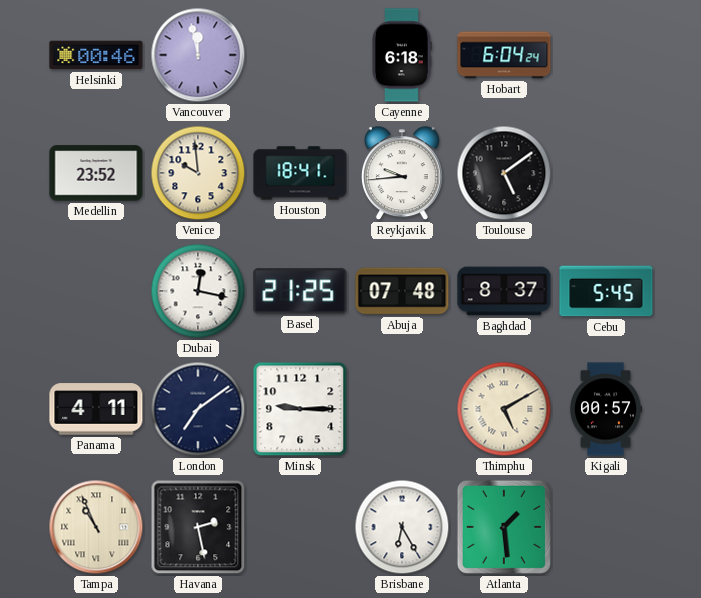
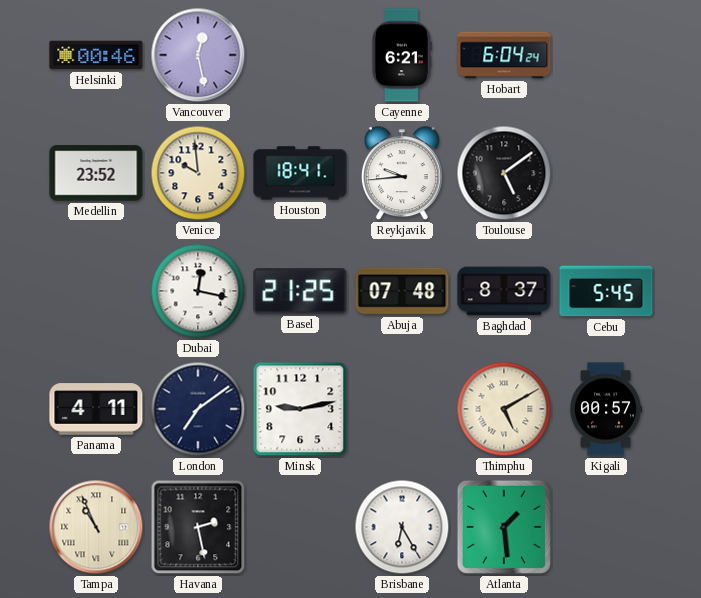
Vancouver: 11:58 -> 12:28 (198, 55)
Cayenne: 6:18 -> 6:21 (402, 55)
Minsk: 9:15 -> 9:13 (300, 409)
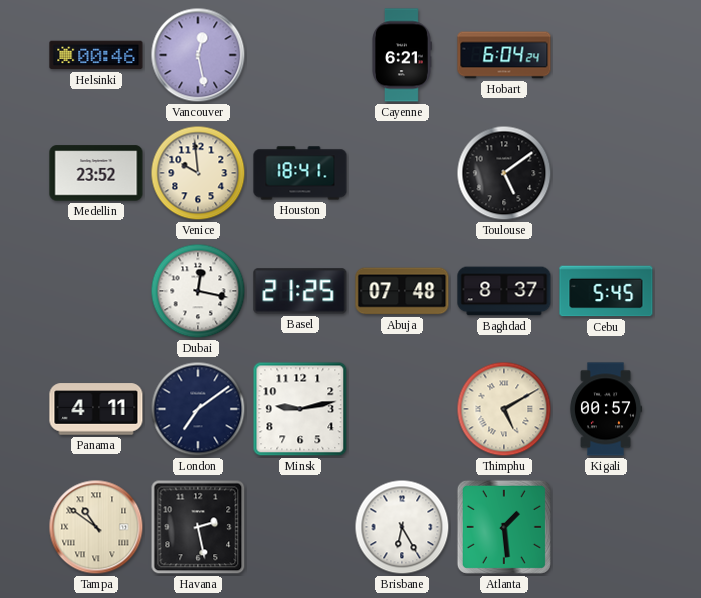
Reykjavik: 9:44 -> none (402, 174)
Tampa: 10:56 -> 10:51 (96, 527)
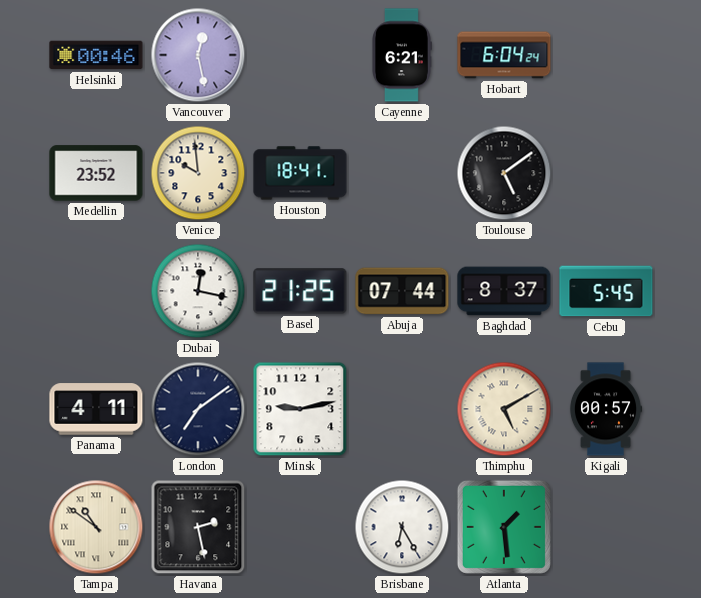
Abuja: 07:48 -> 07:44 (402, 291)
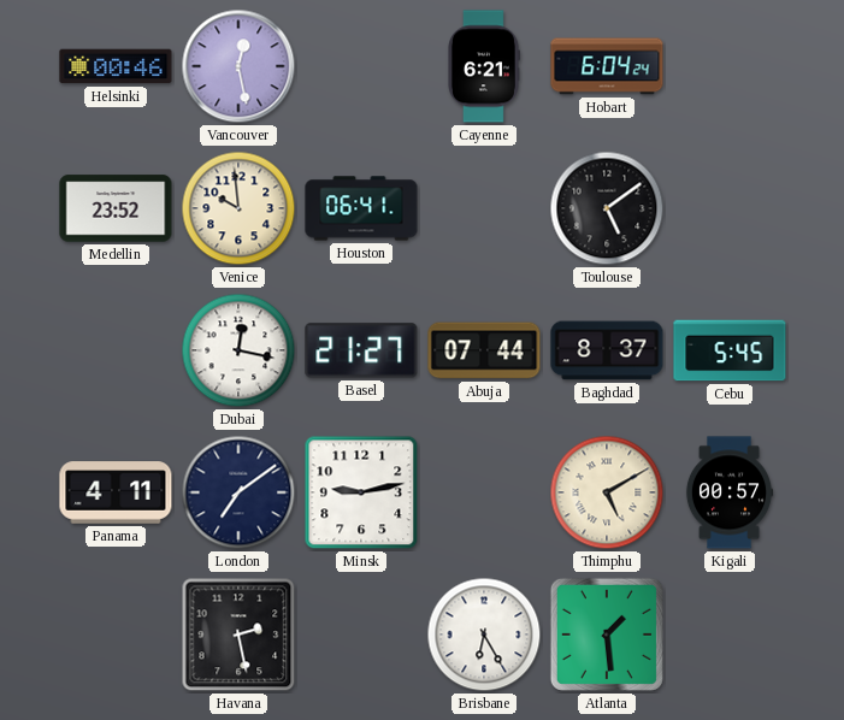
Houston: 18:41 -> 06:41 (361, 208)
Basel: 21:25 -> 21:27 (361, 350)
Tampa: 10:51 -> none (96, 527)
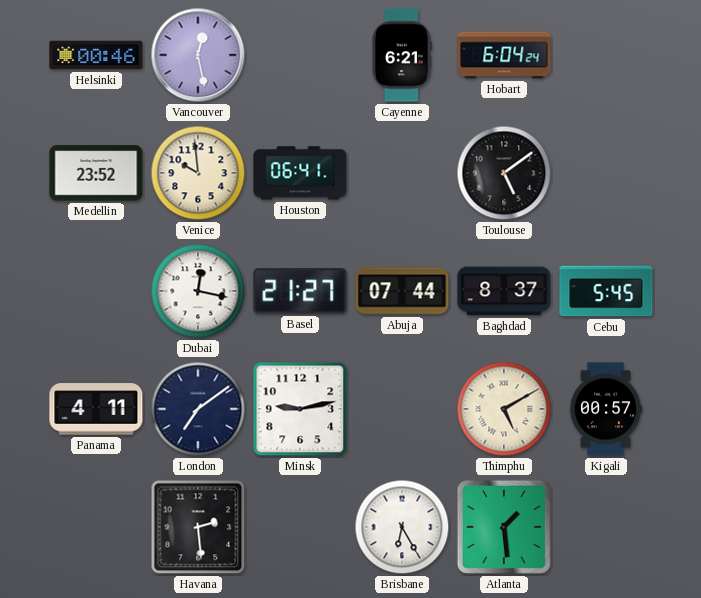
Havana: 2:28 -> 2:29 (198, 527)
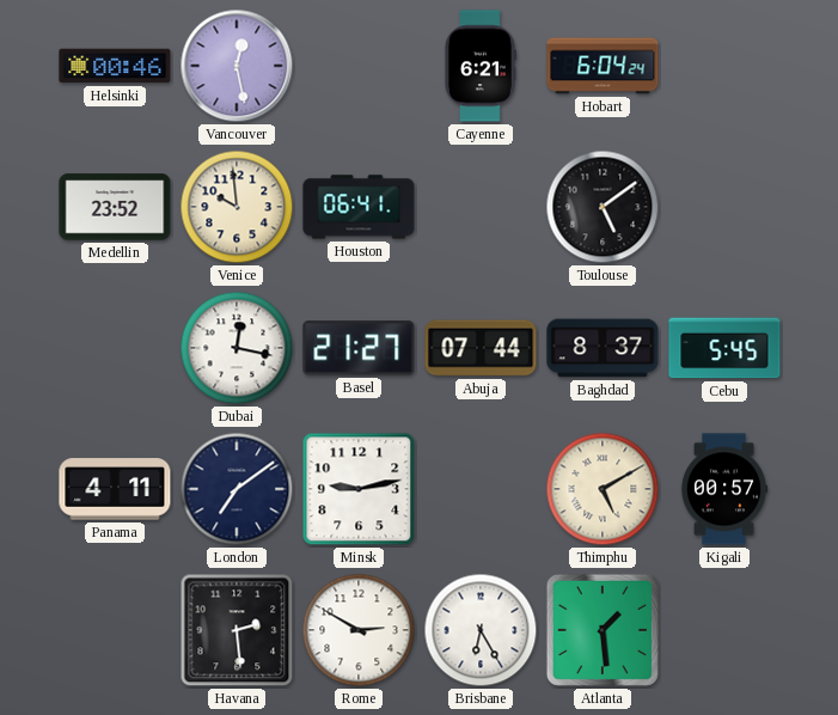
Rome: none -> 2:50 (359, 630)
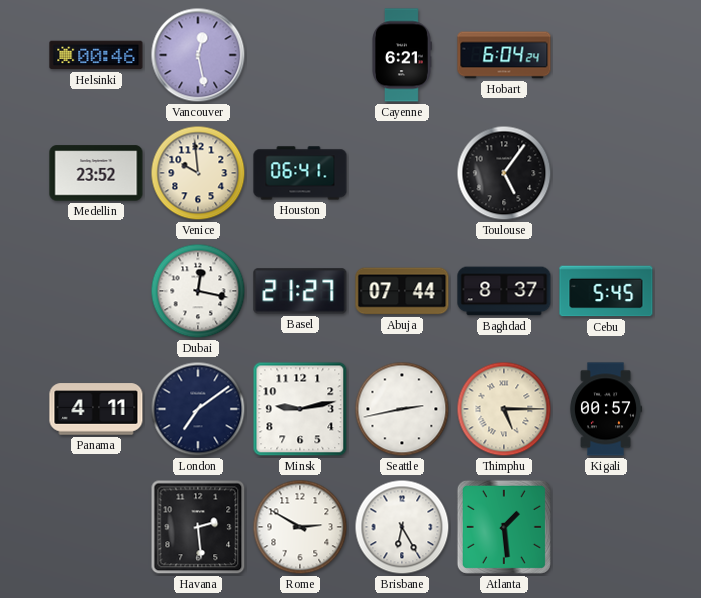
Toulouse: 5:09 -> 5:06 (504, 173)
Seattle: none -> 2:43 (402, 409)
Thimphu: 5:10 -> 5:15 (504, 409)
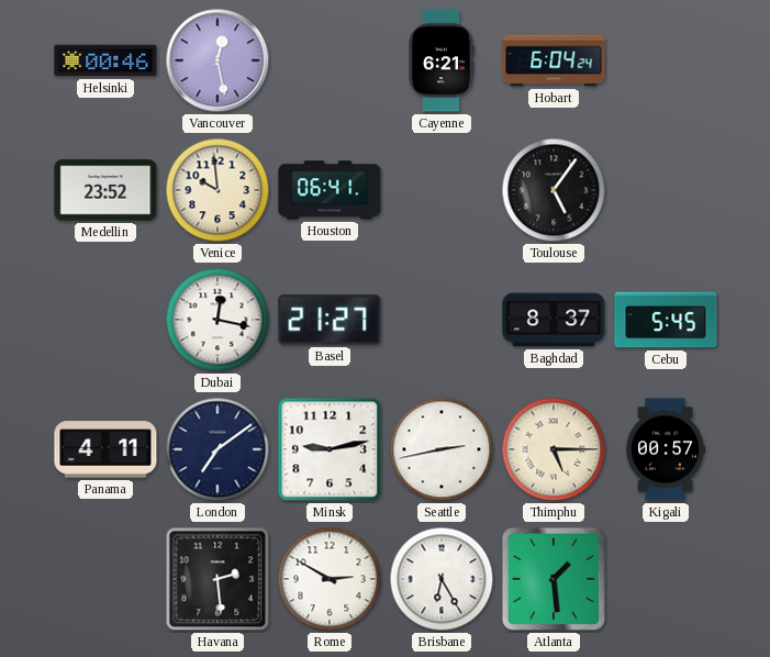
Abuja: 07:44 -> none (402, 291)
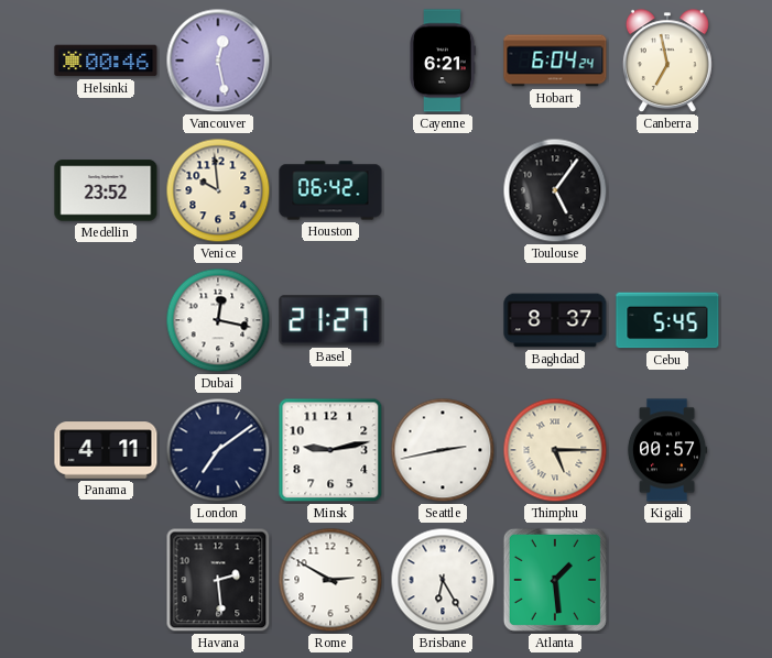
Canberra: none -> 6:58 (667, 62)
Houston: 06:41 -> 06:42 (330, 190)
